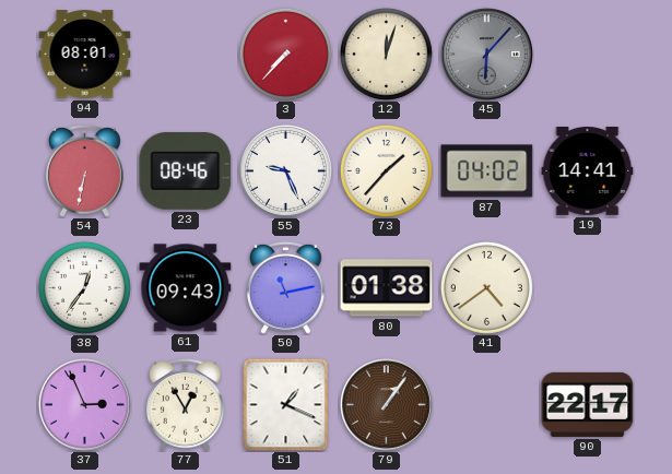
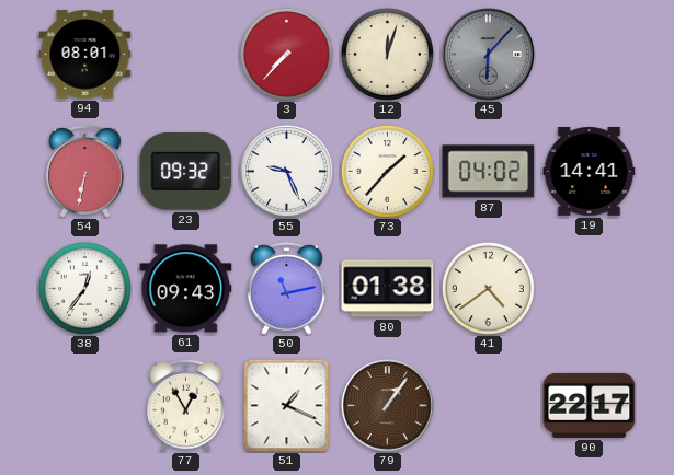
23: 08:46 -> 09:32 (186, 171)
37: 2:56 -> none (85, 405)
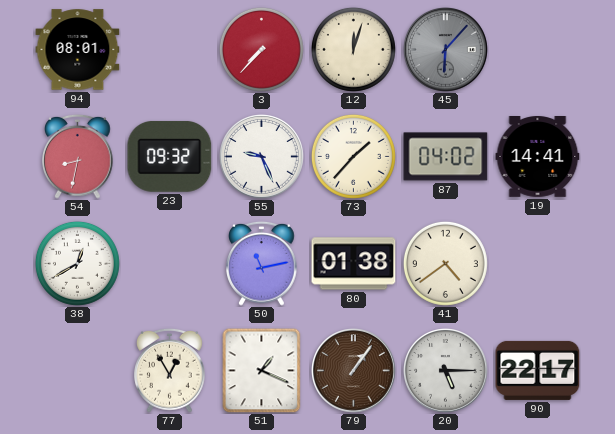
54: 6:32 -> 8:32 (78, 156)
38: 12:36 -> 12:40 (77, 263)
61: 09:43 -> none (186, 289)
20: none -> 5:15 (446, 371)
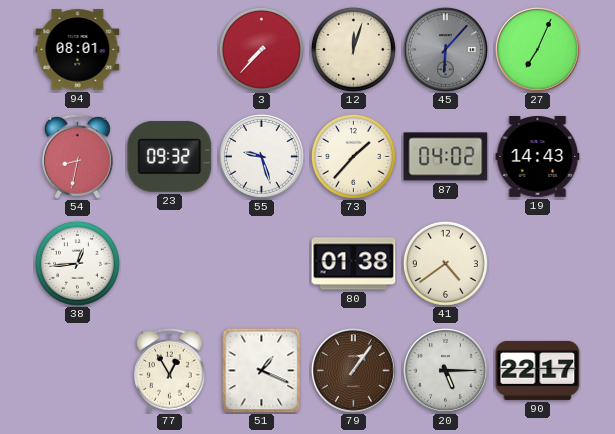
27: none -> 7:04 (538, 50)
55: 9:26 -> 9:27 (262, 157)
19: 14:41 -> 14:43 (538, 157)
38: 12:40 -> 12:44 (77, 263)
50: 11:13 -> none (262, 263)
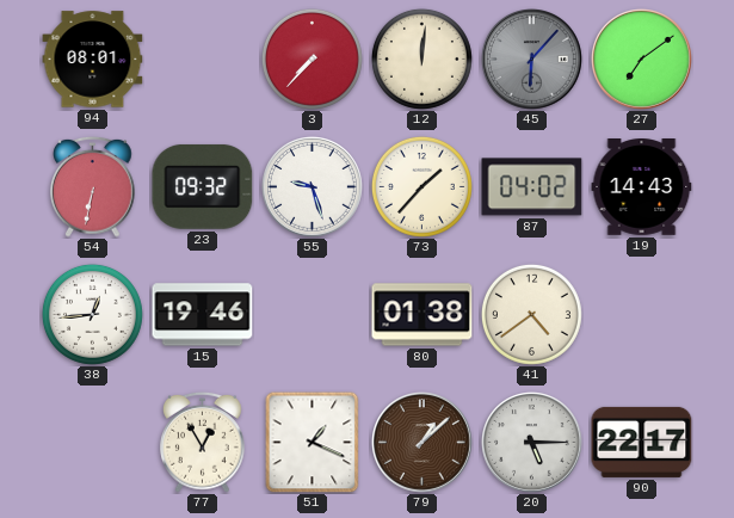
12: 12:03 -> 12:01 (421, 58)
27: 7:04 -> 7:09 (642, 60)
54: 8:32 -> 6:32 (93, 186)
15: none -> 19:46 (203, 315)
79: 1:06 -> 1:08 (422, 443)
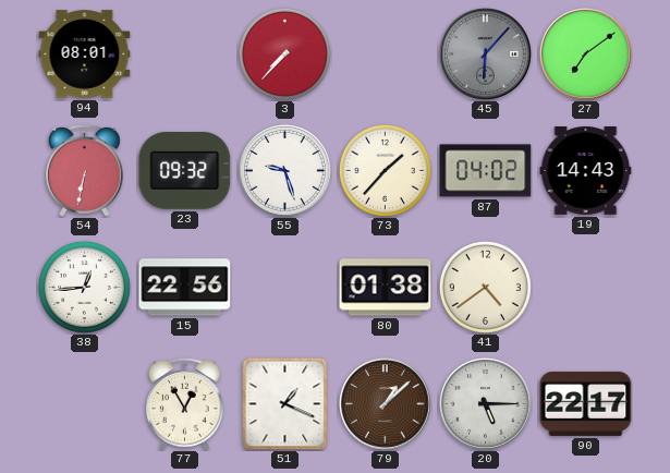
12: 12:01 -> none (421, 58)
15: 19:46 -> 22:56 (185, 288)
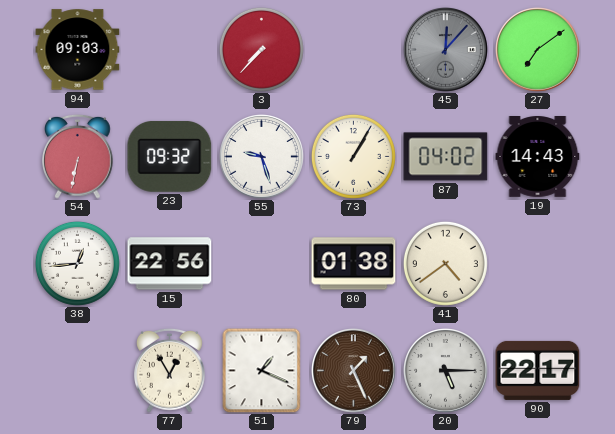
94: 08:01 -> 09:03 (78, 50)
45: 6:07 -> 12:07 (446, 50)
73: 1:37 -> 1:05 (353, 156)
79: 1:08 -> 1:26 (354, 371)
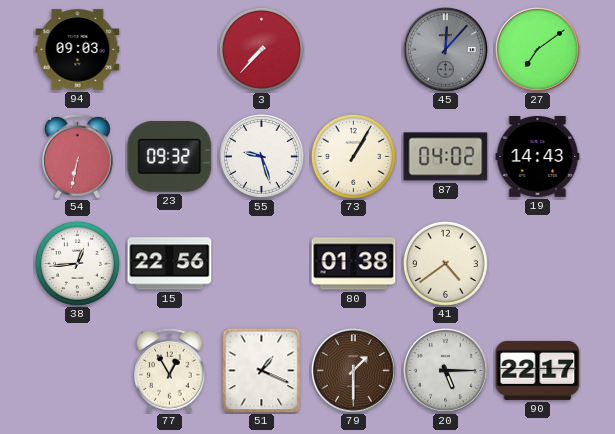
79: 1:26 -> 1:30 (354, 371)
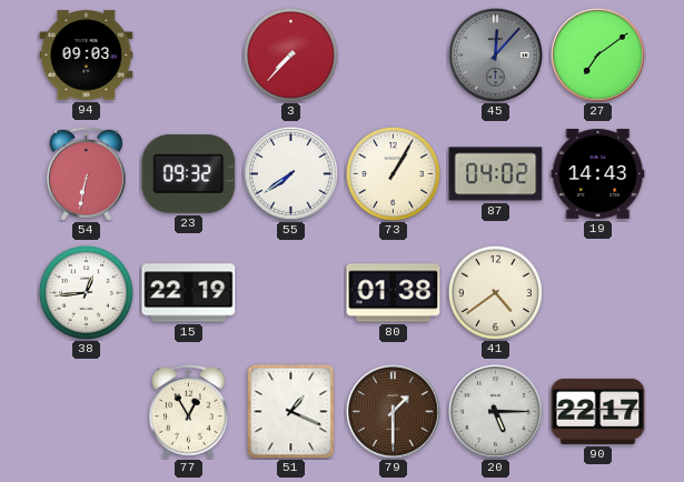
55: 9:27 -> 7:39 (291, 174)
15: 22:56 -> 22:19 (189, 293)
